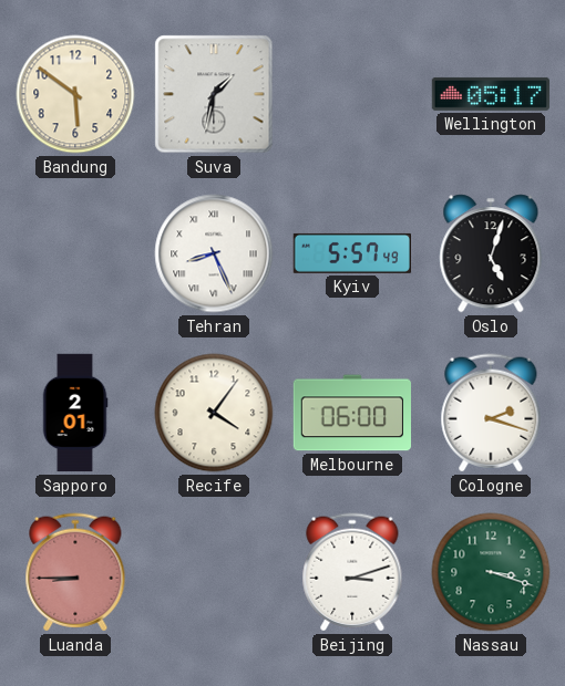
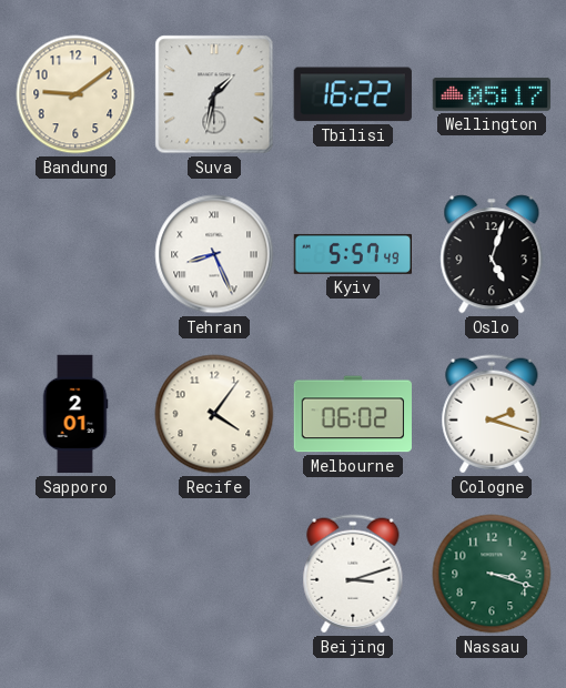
Bandung: 5:51 -> 9:09 (75, 94)
Tbilisi: none -> 16:22 (353, 94)
Melbourne: 06:00 -> 06:02 (352, 414)
Luanda: 8:45 -> none (75, 572)
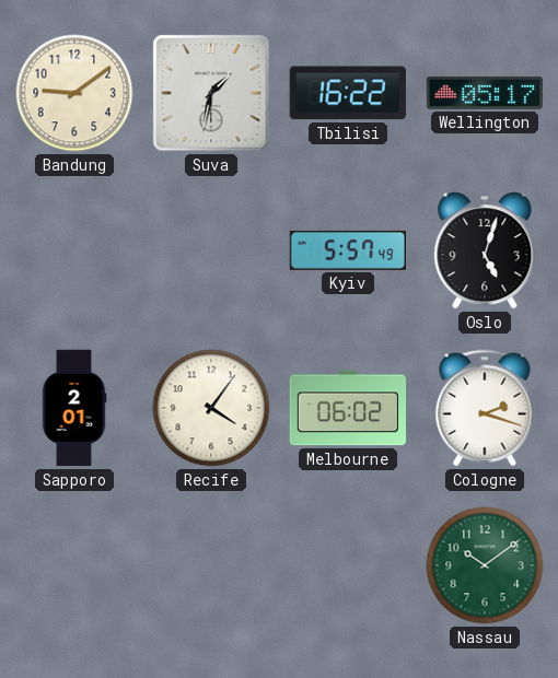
Tehran: 8:26 -> none (214, 254)
Beijing: 3:12 -> none (353, 574)
Nassau: 3:18 -> 10:09 (485, 565)
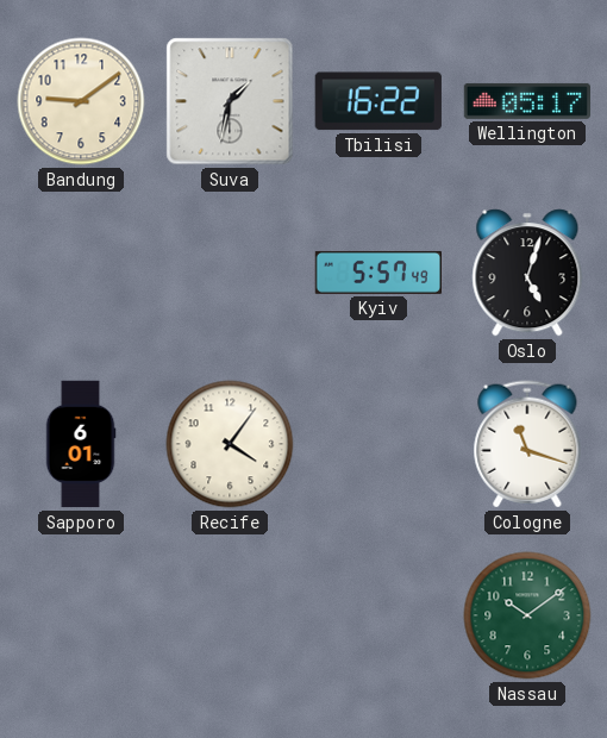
Sapporo: 2:01 -> 6:01 (81, 444)
Melbourne: 06:02 -> none (347, 408)
Cologne: 2:18 -> 11:18 (527, 444)
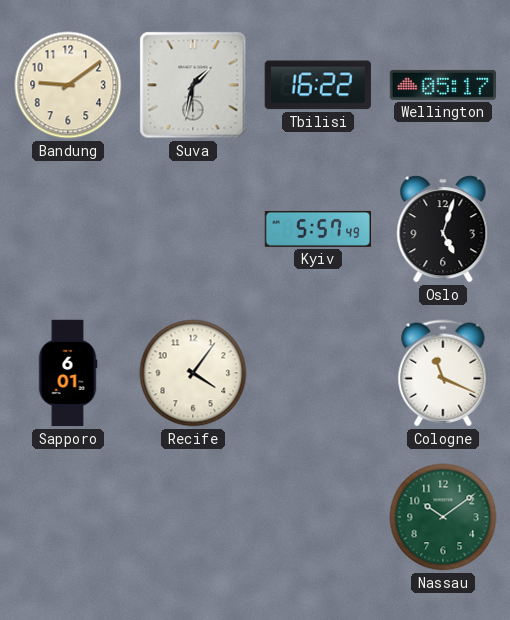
Cologne: 11:18 -> 11:19 (443, 373)
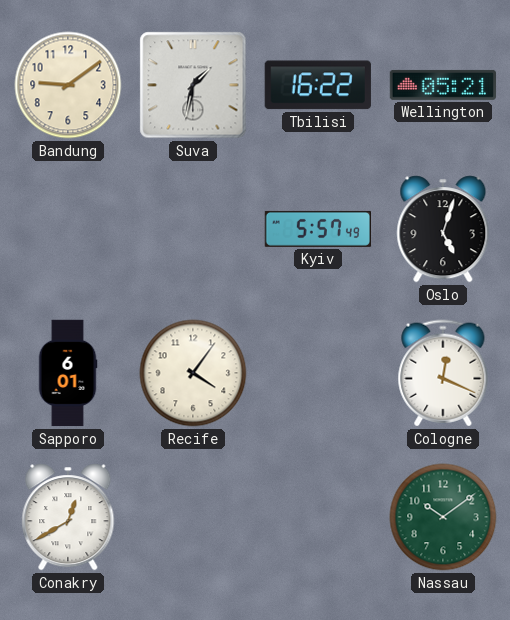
Wellington: 05:17 -> 05:21 (442, 85)
Cologne: 11:19 -> 12:19 (443, 373)
Conakry: none -> 12:40 (68, 517)
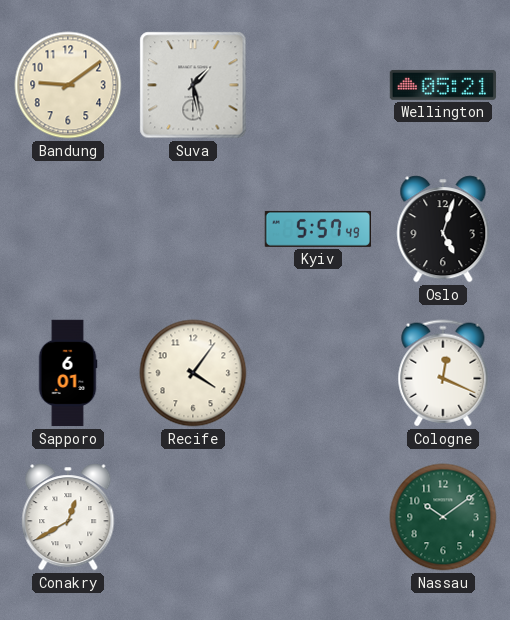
Suva: 1:32 -> 1:28 (193, 85)
Tbilisi: 16:22 -> none (318, 85)
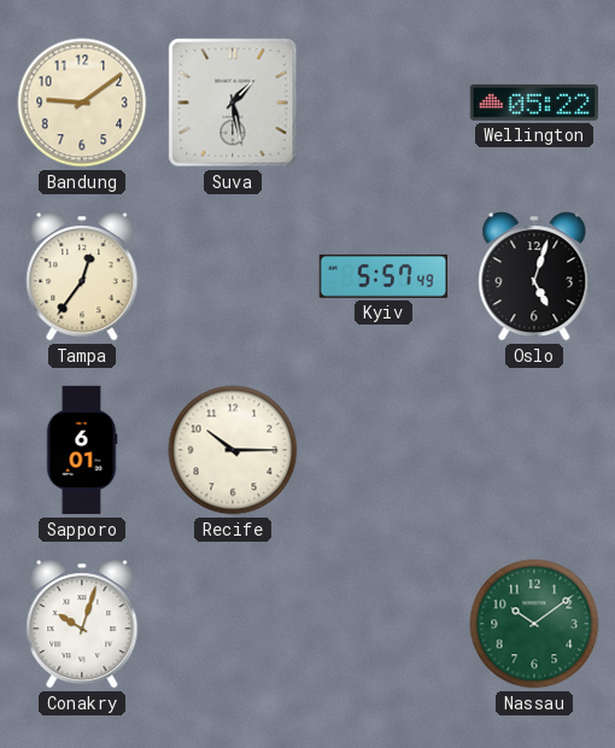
Wellington: 05:21 -> 05:22 (533, 103)
Tampa: none -> 12:36 (82, 276)
Recife: 4:06 -> 10:15 (233, 450)
Cologne: 12:19 -> none (443, 373)
Conakry: 12:40 -> 10:03 (82, 624)
